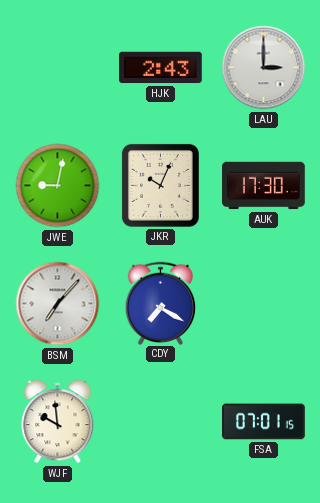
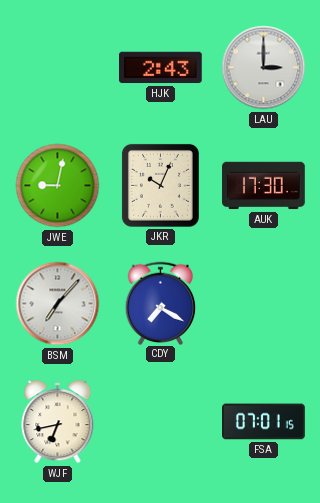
WJF: 9:59 -> 6:43 (58, 422)
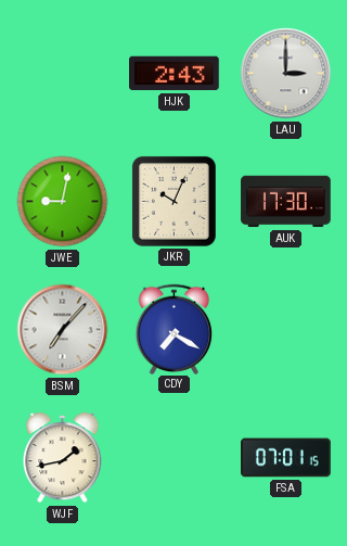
WJF: 6:43 -> 1:43 (63, 458)
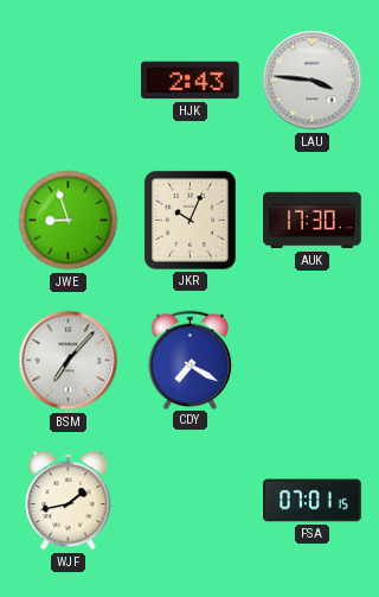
LAU: 3:00 -> 3:46 (313, 81)
JWE: 9:02 -> 8:57 (69, 221)
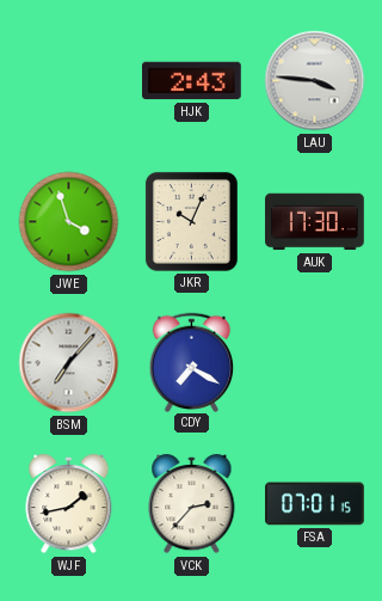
JWE: 8:57 -> 3:57 (69, 222)
VCK: none -> 2:37 (192, 504)
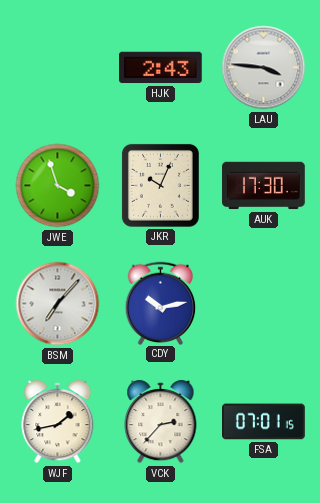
CDY: 7:20 -> 10:13 (161, 303)
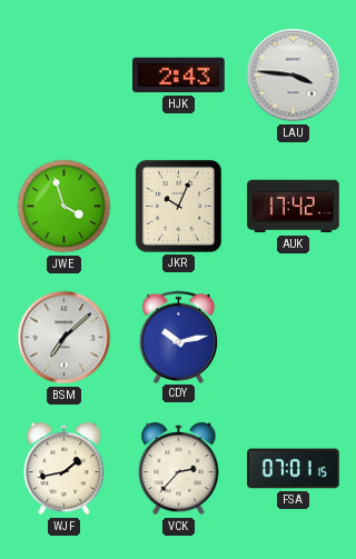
AUK: 17:30 -> 17:42 (294, 207)
BSM: 7:07 -> 7:08 (65, 338)
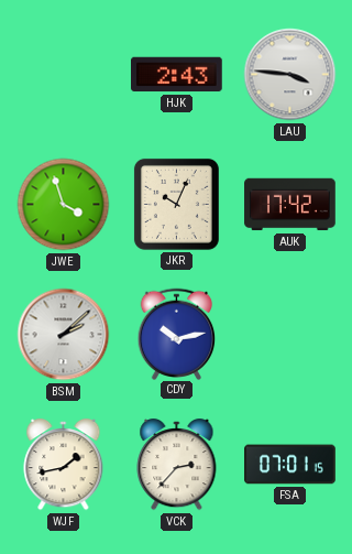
BSM: 7:08 -> 2:08 (64, 335)
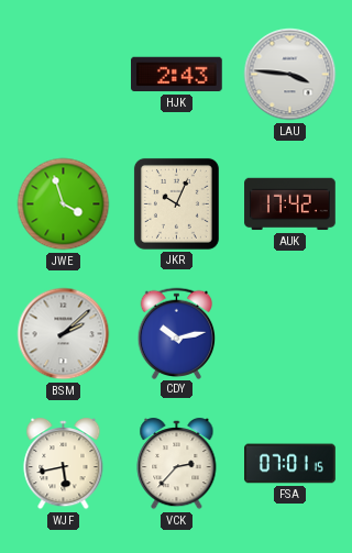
WJF: 1:43 -> 5:43 (64, 464)
